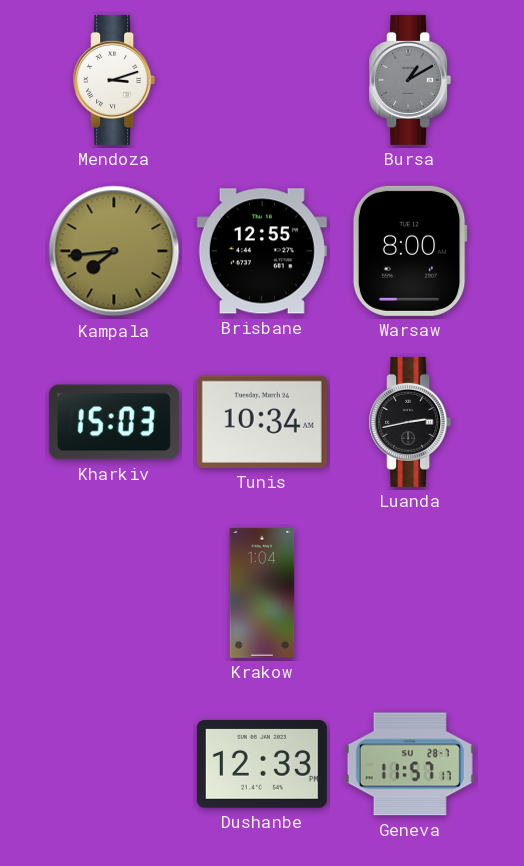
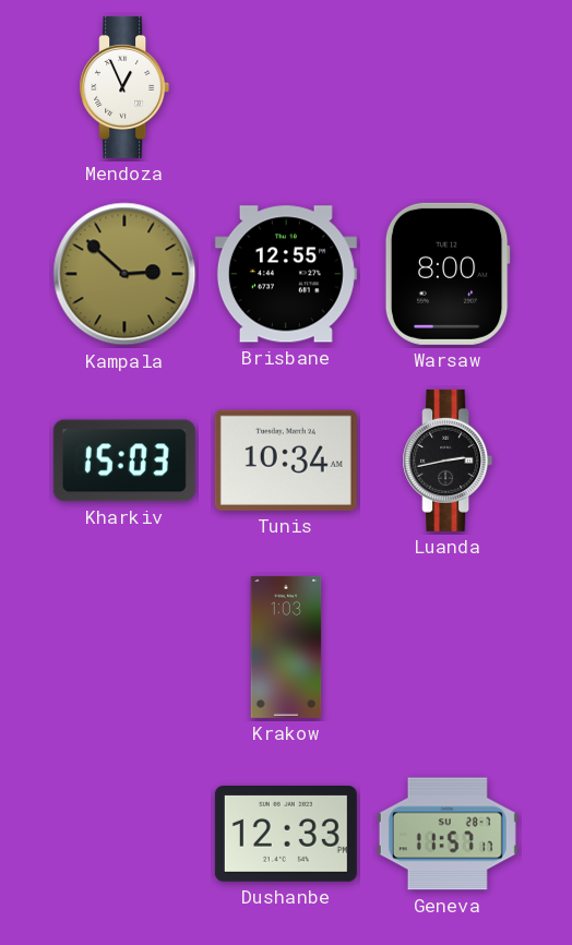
Mendoza: 3:12 -> 12:56 (124, 87)
Bursa: 1:10 -> none (410, 80)
Kampala: 7:44 -> 2:52 (124, 274)
Krakow: 1:04 -> 1:03 (286, 647)
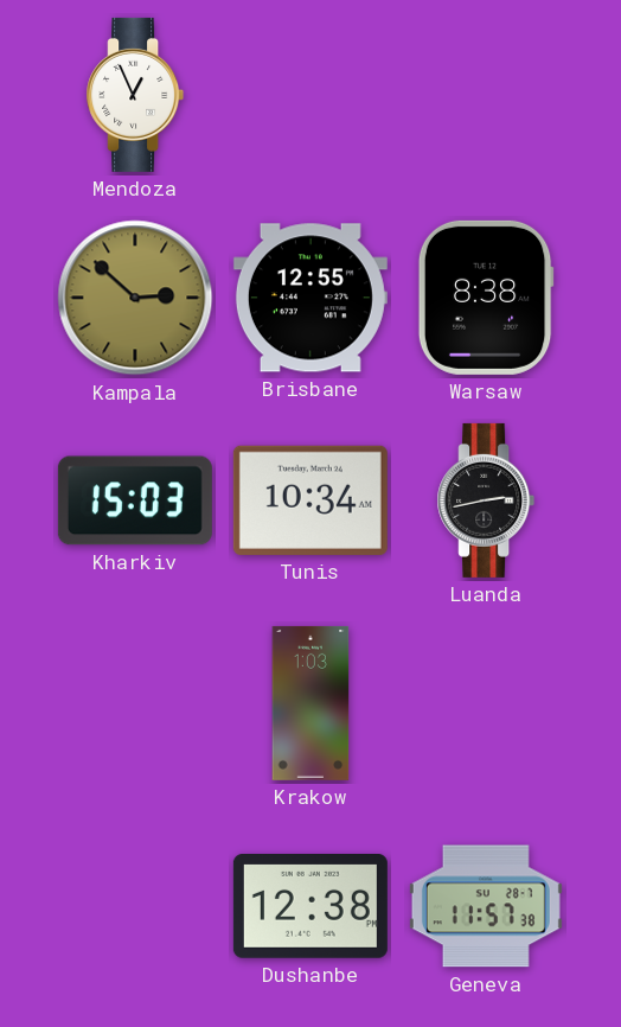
Warsaw: 8:00 -> 8:38 (486, 298)
Dushanbe: 12:33 -> 12:38 (310, 907)
Geneva: 11:57:17 -> 11:57:38 (486, 906)
